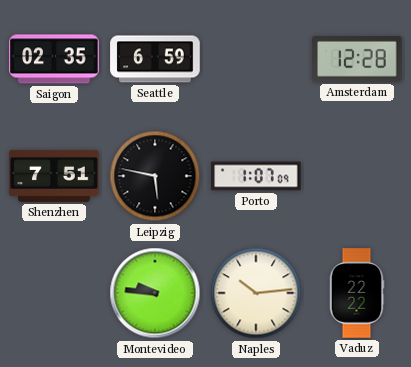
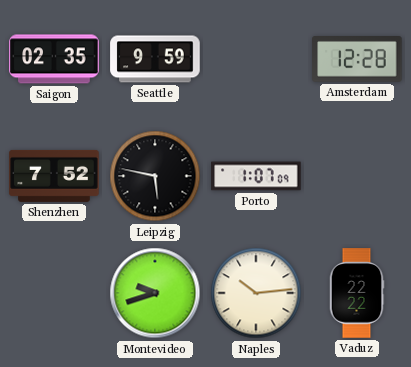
Seattle: 6:59 -> 9:59 (155, 59)
Shenzhen: 7:51 -> 7:52 (54, 176)
Montevideo: 9:46 -> 9:42 (155, 293)
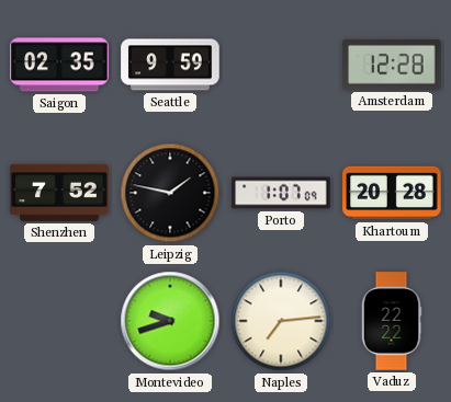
Leipzig: 5:47 -> 1:47 (170, 193)
Khartoum: none -> 20:28 (392, 193)
Naples: 10:14 -> 7:14 (281, 321)
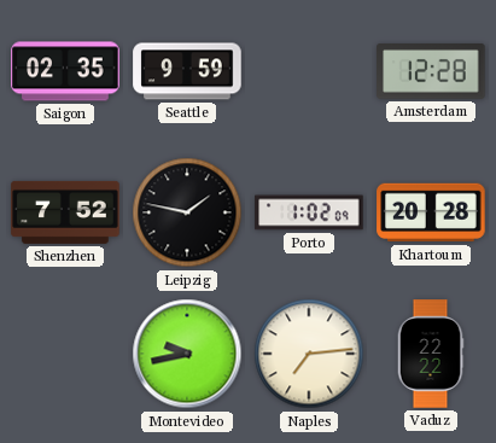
Porto: 1:07 -> 1:02 (309, 212)
Montevideo: 9:42 -> 9:43 (187, 354)
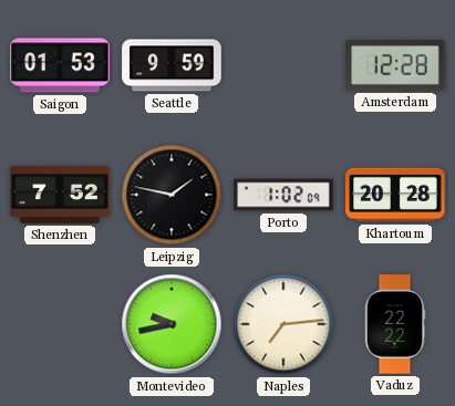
Saigon: 02:35 -> 01:53 (60, 65)
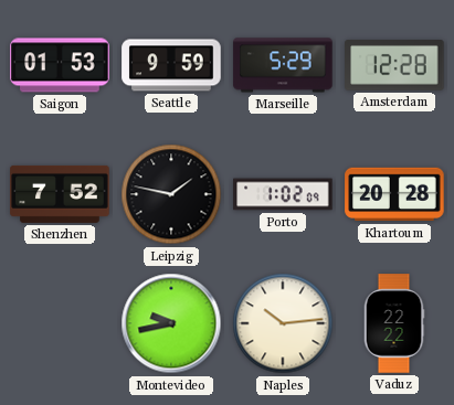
Marseille: none -> 5:29 (283, 65)
Naples: 7:14 -> 10:14 (283, 323)
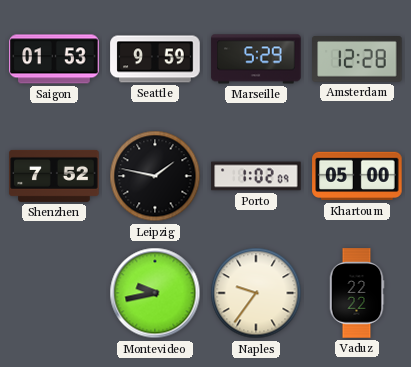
Khartoum: 20:28 -> 05:00 (357, 176)
Naples: 10:14 -> 9:36 (256, 293)
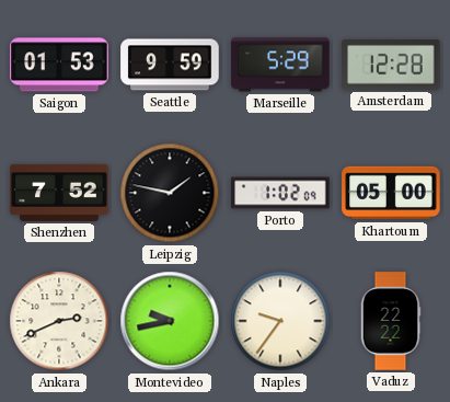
Ankara: none -> 2:41 (59, 321)
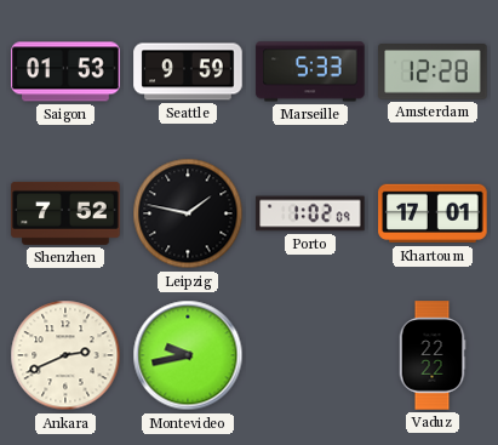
Marseille: 5:29 -> 5:33 (310, 72)
Khartoum: 05:00 -> 17:01 (433, 213)
Naples: 9:36 -> none (280, 321)
